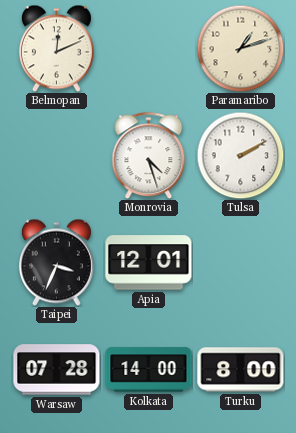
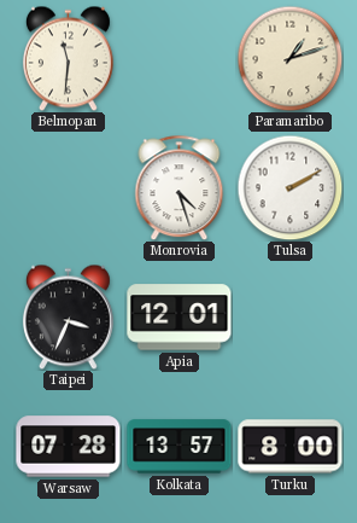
Belmopan: 12:11 -> 11:31 (68, 58)
Kolkata: 14:00 -> 13:57 (180, 447)
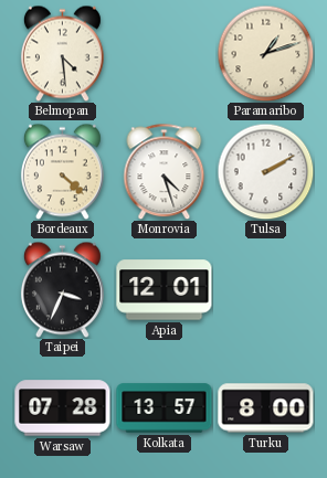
Belmopan: 11:31 -> 4:29 (62, 53)
Bordeaux: none -> 4:22 (62, 171)
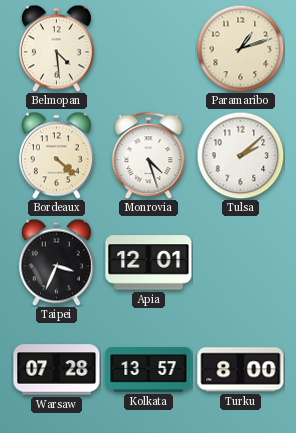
Tulsa: 2:10 -> 2:08 (240, 155)
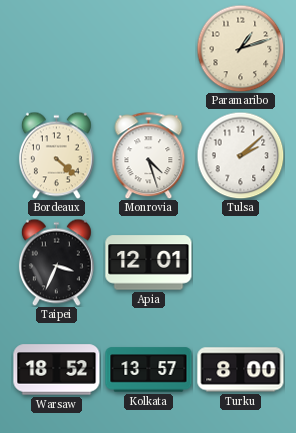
Belmopan: 4:29 -> none (56, 48)
Warsaw: 07:28 -> 18:52 (57, 370)
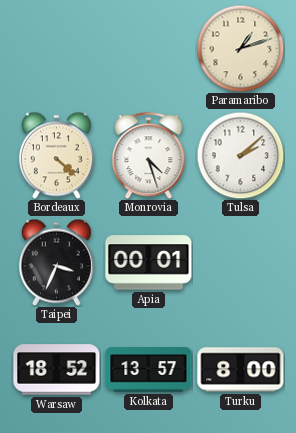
Apia: 12:01 -> 00:01 (149, 263)
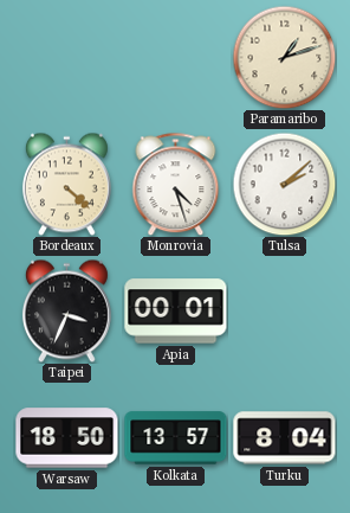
Warsaw: 18:52 -> 18:50 (67, 438)
Turku: 8:00 -> 8:04 (285, 438)
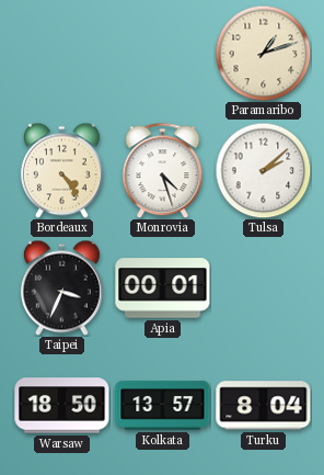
Bordeaux: 4:22 -> 4:24 (61, 170)
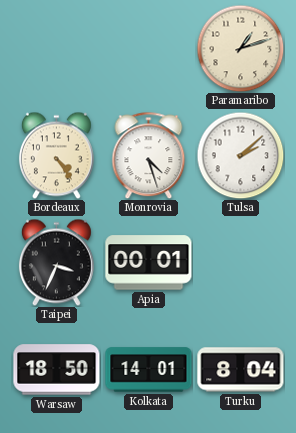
Kolkata: 13:57 -> 14:01 (149, 370)
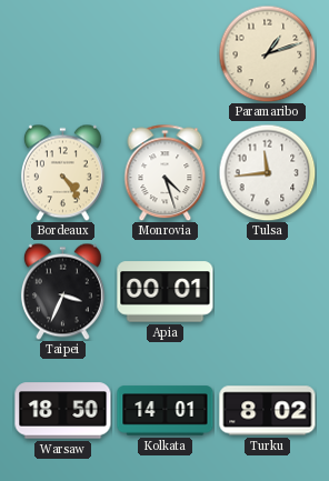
Tulsa: 2:08 -> 11:44 (267, 172)
Turku: 8:04 -> 8:02 (268, 411)
